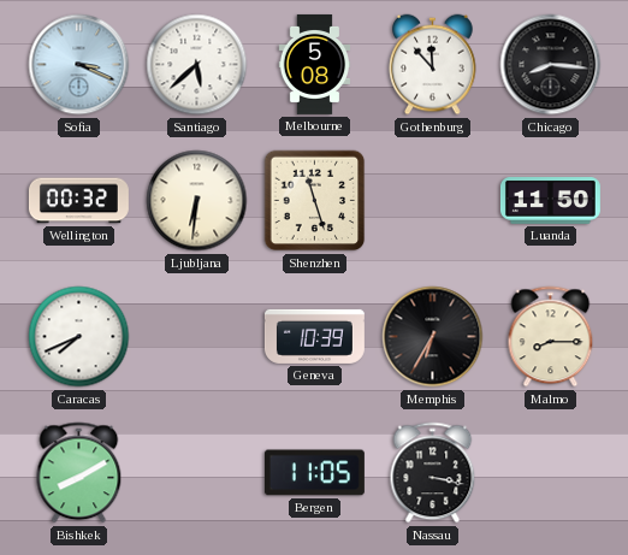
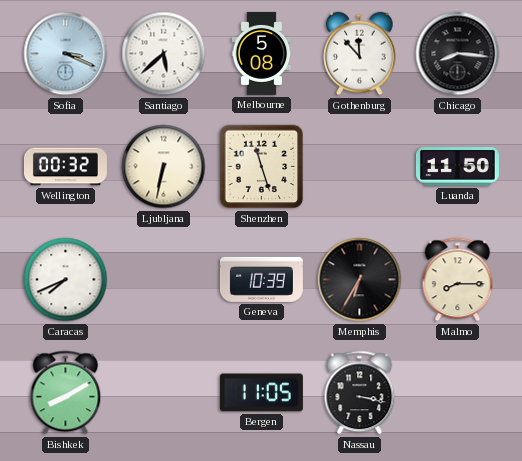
Ljubljana: 6:31 -> 6:32 (164, 167)
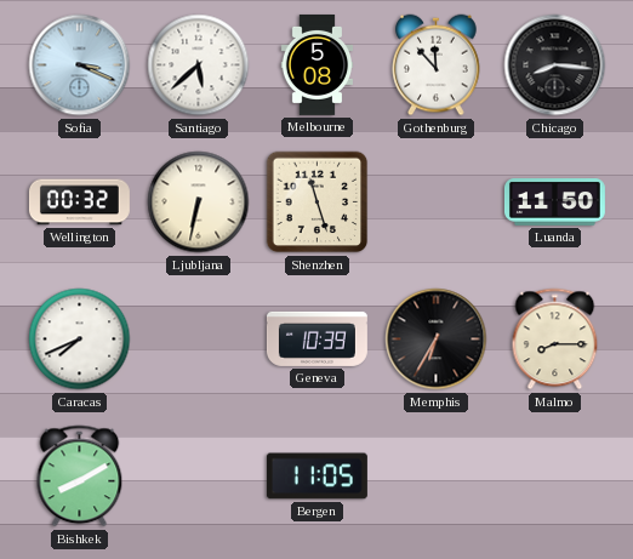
Nassau: 3:17 -> none (360, 393)
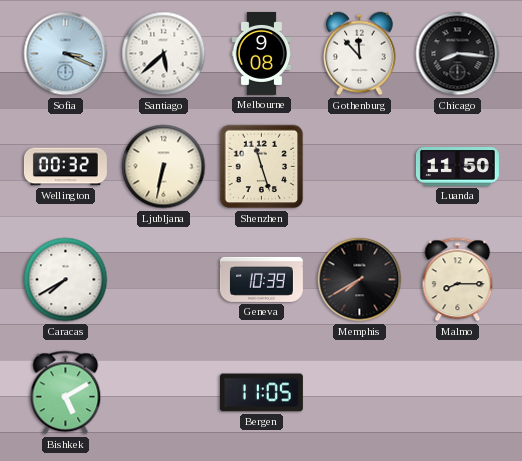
Melbourne: 5:08 -> 9:08 (262, 53)
Caracas: 7:41 -> 7:40 (66, 280)
Memphis: 6:35 -> 7:40 (360, 280)
Bishkek: 8:10 -> 5:10 (66, 393)
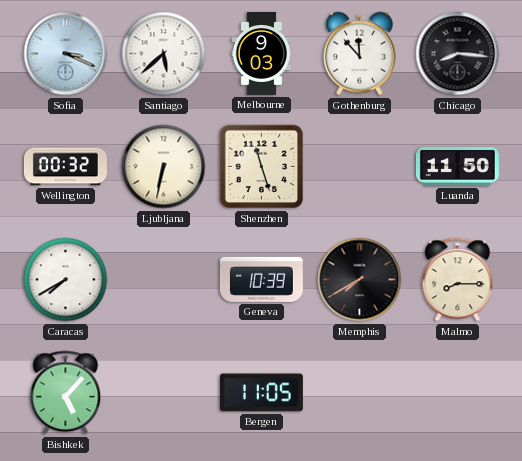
Melbourne: 9:08 -> 9:03 (262, 53)
Bishkek: 5:10 -> 5:07 (66, 393)
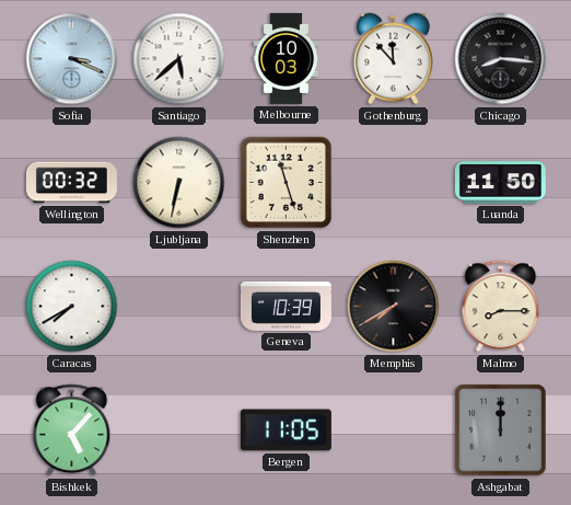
Melbourne: 9:03 -> 10:03 (287, 58)
Ashgabat: none -> 12:00 (501, 431)
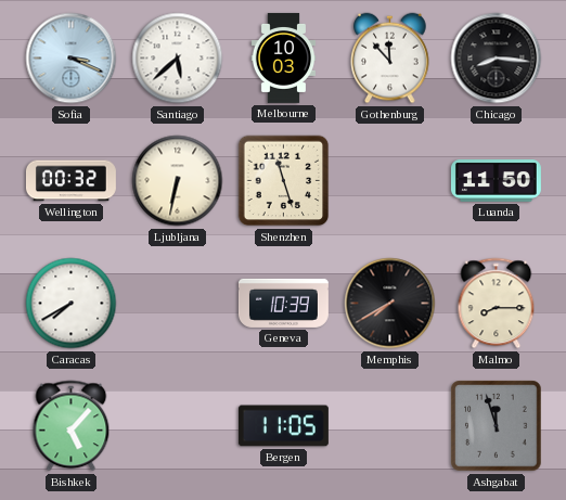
Ashgabat: 12:00 -> 11:57 (497, 426)
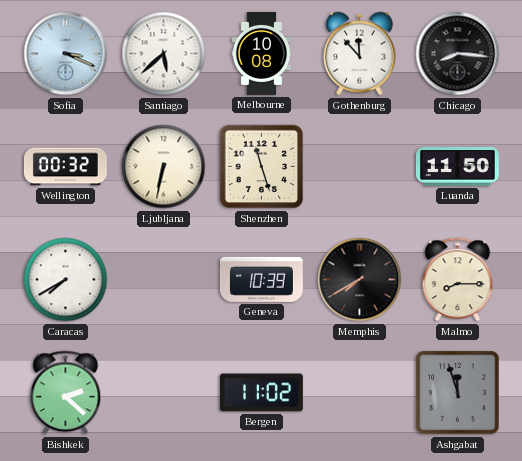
Melbourne: 10:03 -> 10:08 (262, 53)
Bishkek: 5:07 -> 2:22 (66, 393)
Bergen: 11:05 -> 11:02 (261, 393)
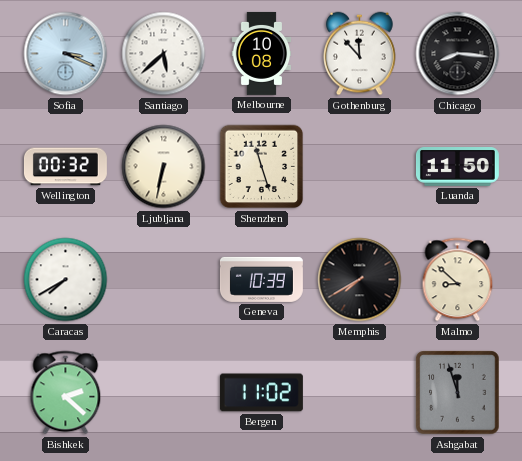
Malmo: 8:15 -> 8:52 (458, 280)
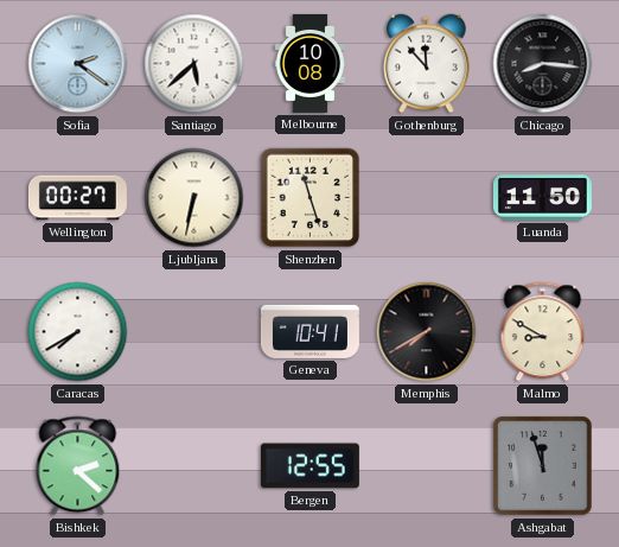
Sofia: 3:19 -> 2:21 (78, 64)
Wellington: 00:32 -> 00:27 (77, 198)
Geneva: 10:39 -> 10:41 (309, 331)
Malmo: 8:52 -> 8:50 (543, 332)
Bergen: 11:02 -> 12:55 (309, 466)
